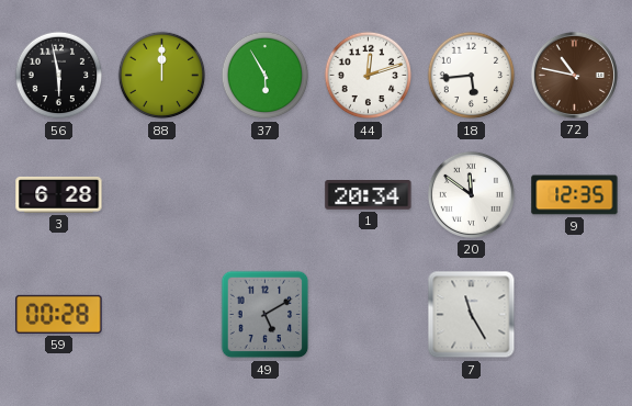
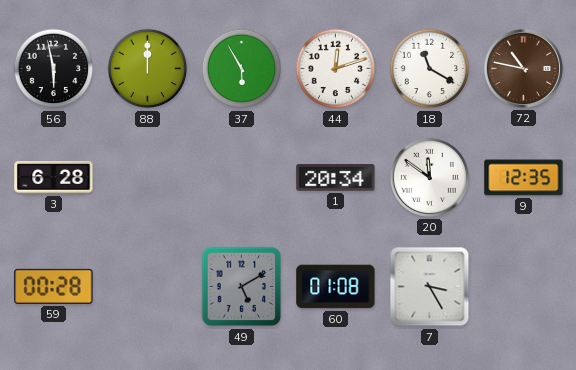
18: 5:44 -> 11:20 (430, 69)
60: none -> 01:08 (336, 287)
7: 11:25 -> 3:25 (430, 287)
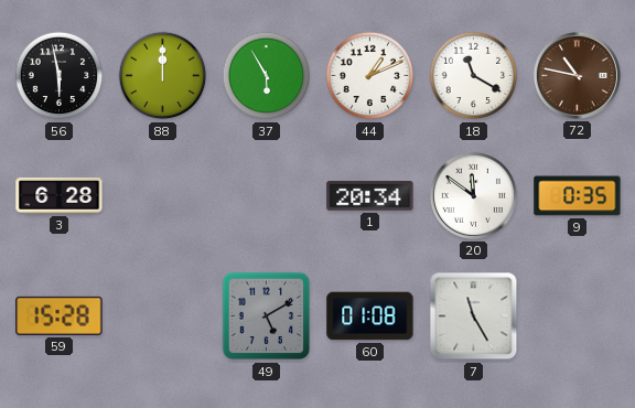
44: 12:12 -> 1:11 (370, 76)
9: 12:35 -> 0:35 (578, 196)
59: 00:28 -> 15:28 (60, 315)
7: 3:25 -> 11:25 (474, 316)
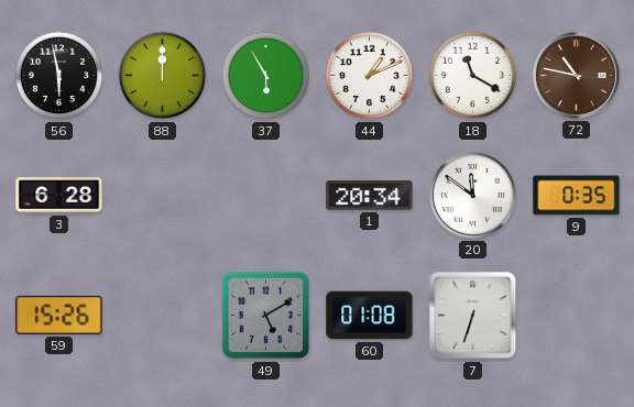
59: 15:28 -> 15:26 (59, 315)
7: 11:25 -> 6:33 (473, 316)
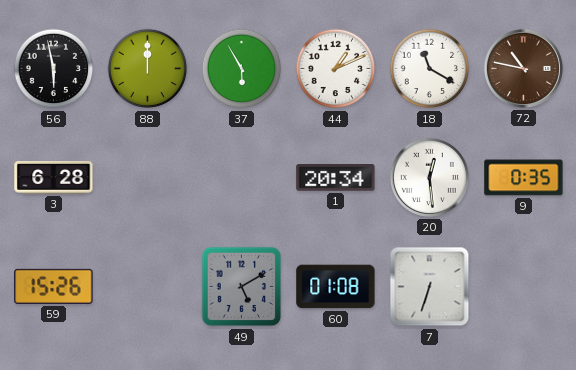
20: 11:51 -> 12:29 (429, 177)
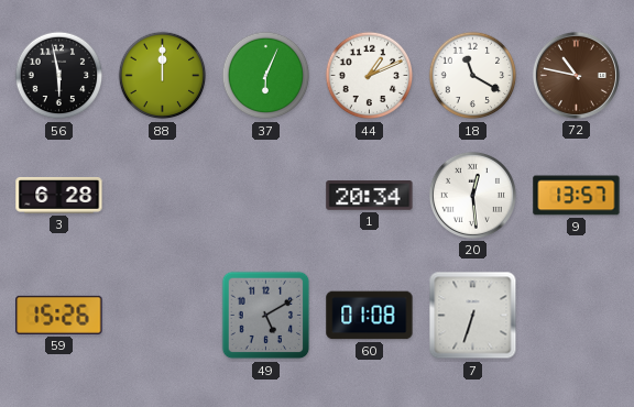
37: 5:55 -> 6:04 (266, 76)
9: 0:35 -> 13:57 (577, 196)
